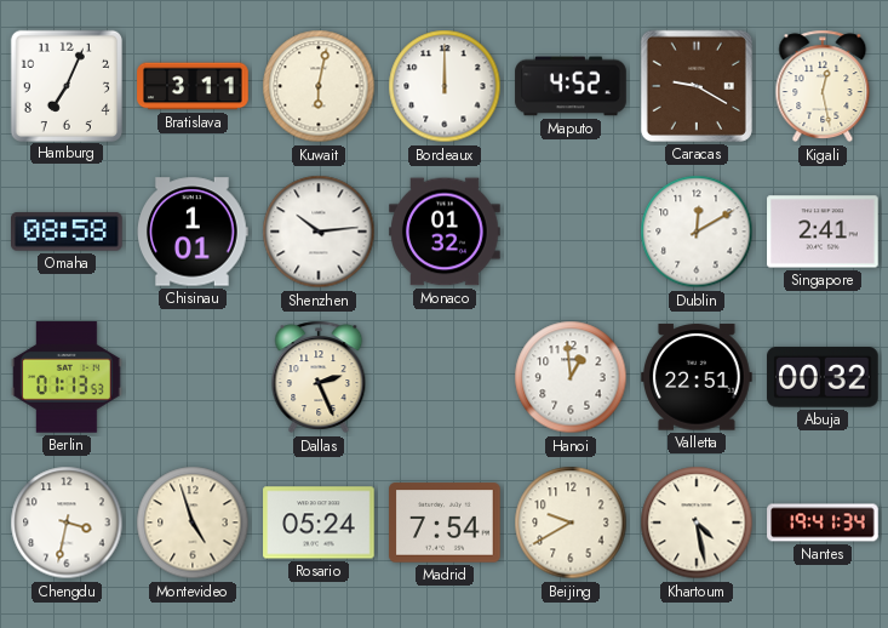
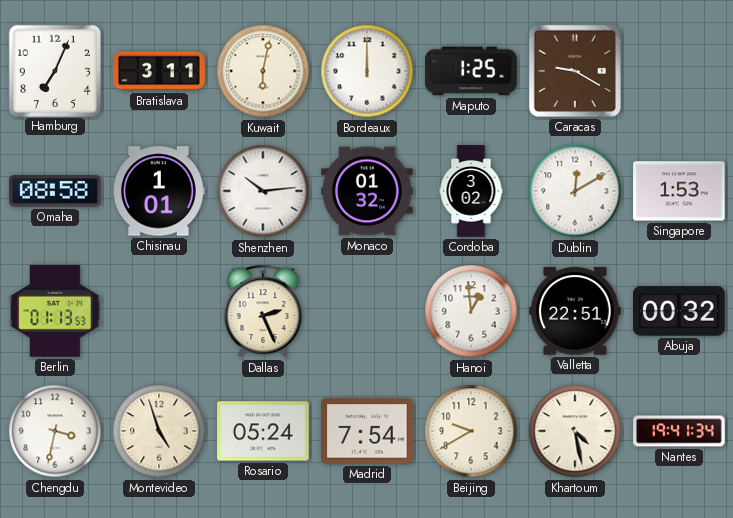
Maputo: 4:52 -> 1:25 (471, 71)
Kigali: 12:28 -> none (823, 86)
Cordoba: none -> 3:02 (471, 191)
Singapore: 2:41 -> 1:53 (679, 191)
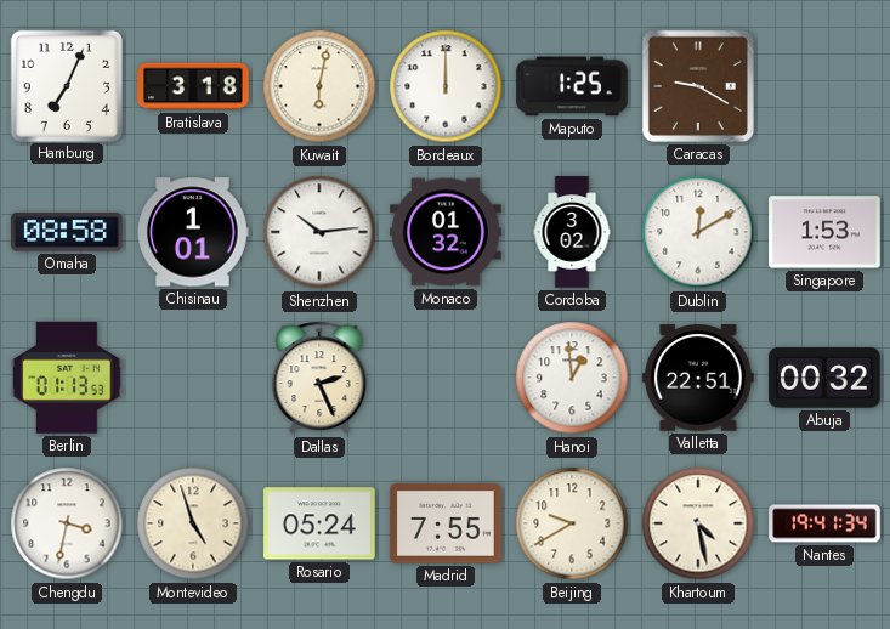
Bratislava: 3:11 -> 3:18 (193, 86)
Madrid: 7:54 -> 7:55 (446, 523)
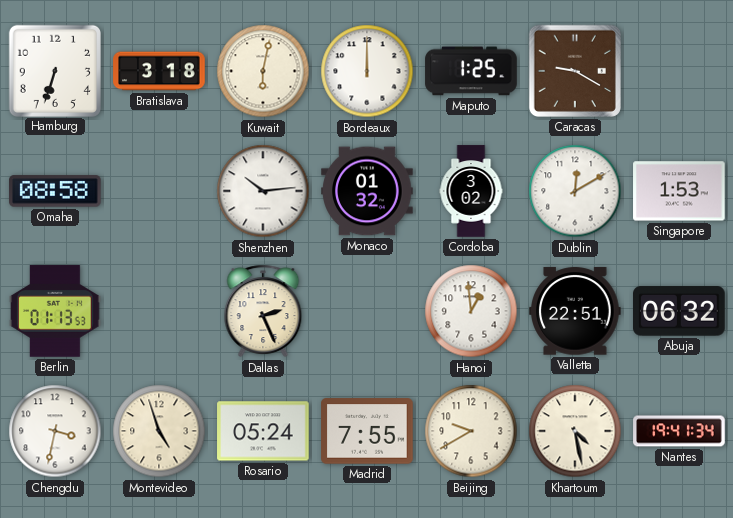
Hamburg: 7:04 -> 6:33 (54, 70)
Chisinau: 1:01 -> none (193, 232)
Abuja: 00:32 -> 06:32 (680, 311)
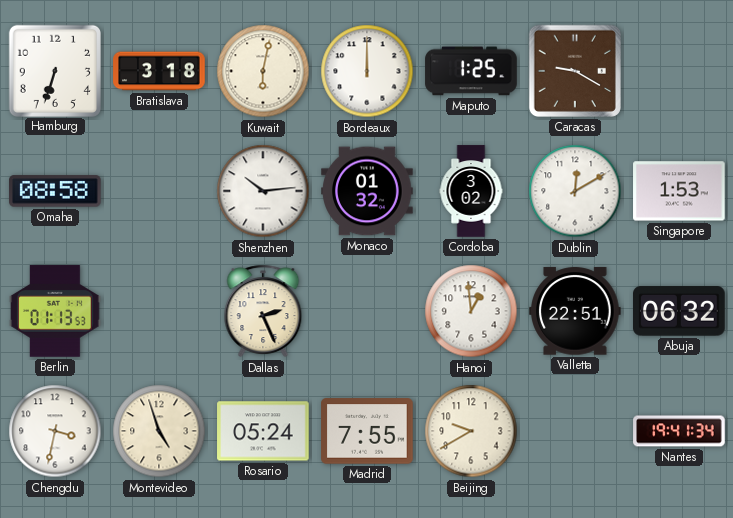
Khartoum: 4:28 -> none (575, 431)
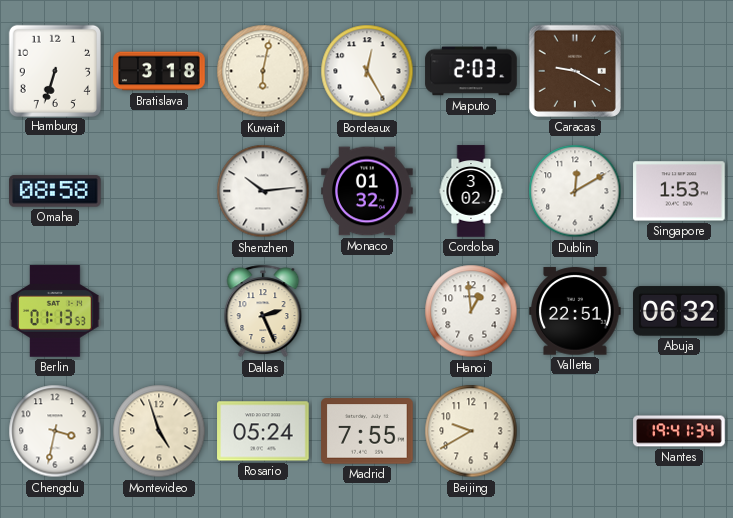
Bordeaux: 12:00 -> 12:25 (367, 71)
Maputo: 1:25 -> 2:03 (471, 71)
